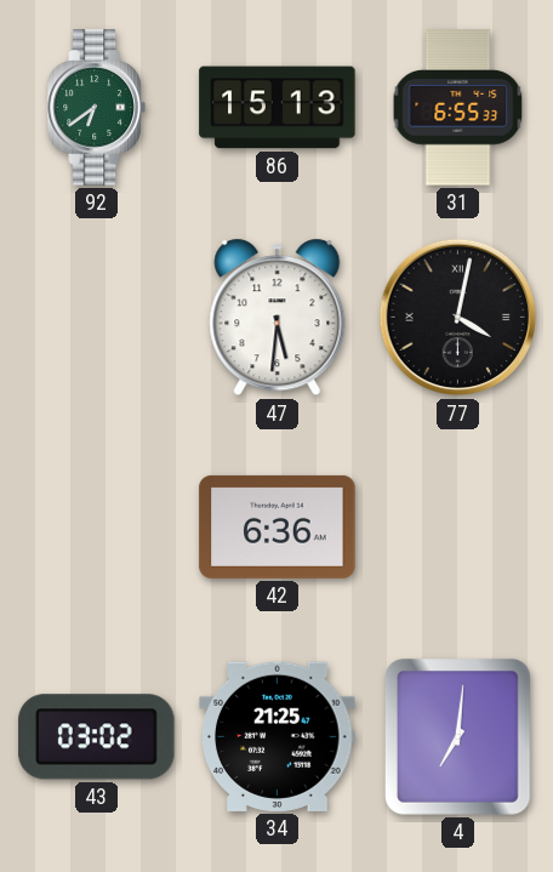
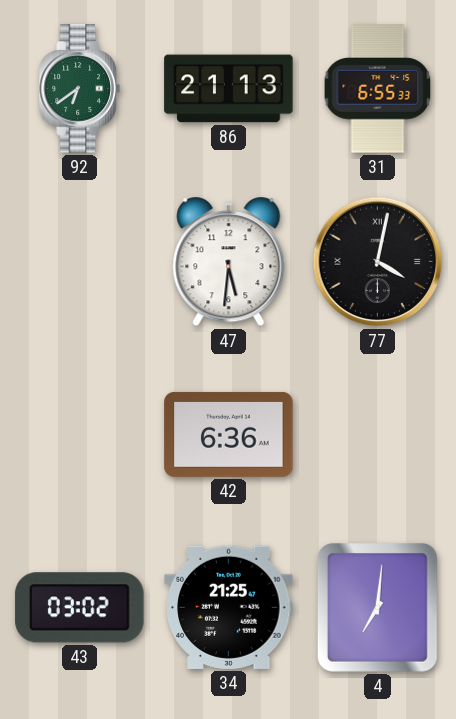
86: 15:13 -> 21:13 (229, 89)
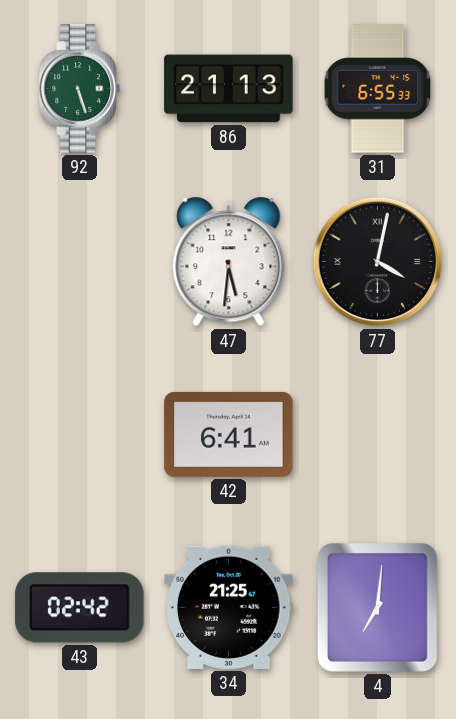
92: 6:39 -> 5:27 (79, 89)
42: 6:36 -> 6:41 (229, 434)
43: 03:02 -> 02:42 (80, 608)
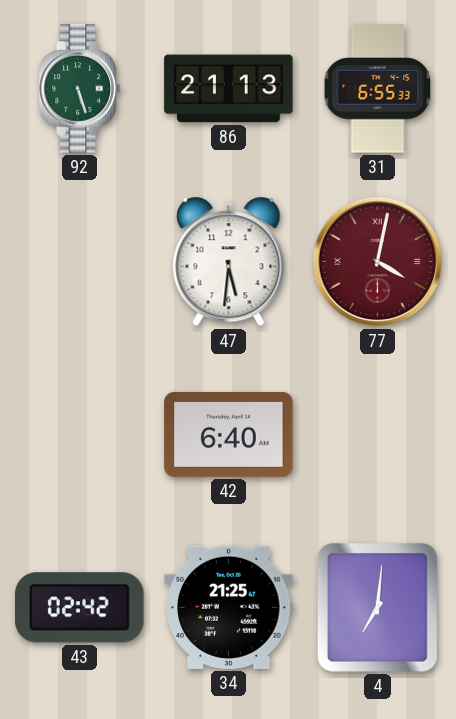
77 dial: black -> burgundy (378, 262)
42: 6:41 -> 6:40 (229, 434)
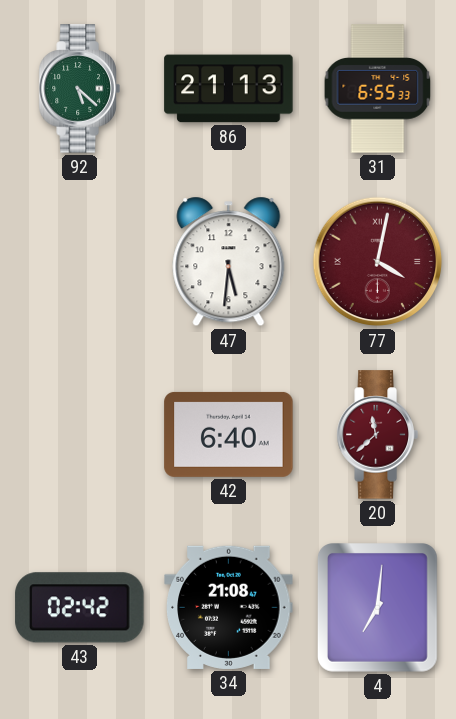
92: 5:27 -> 5:22 (79, 89)
20: none -> 11:38 (377, 435)
34: 21:25 -> 21:08 (229, 607)
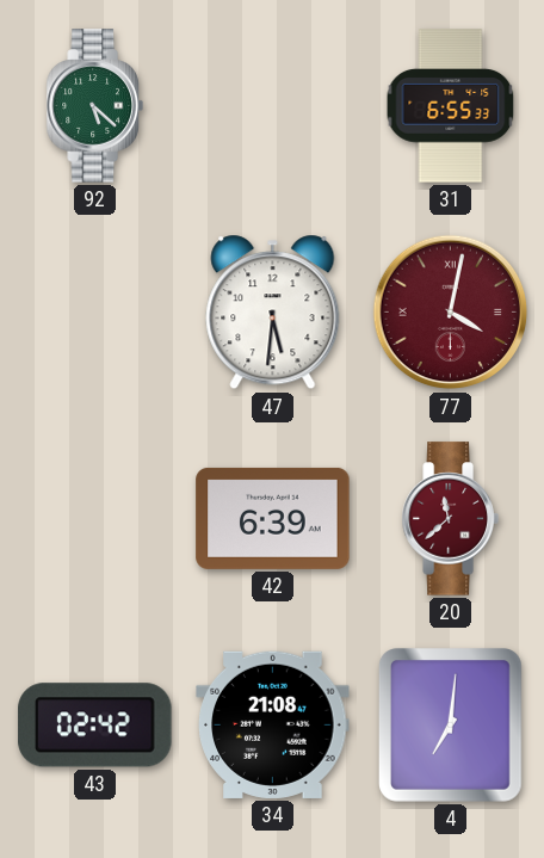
86: 21:13 -> none (229, 89)
42: 6:40 -> 6:39 (273, 518)
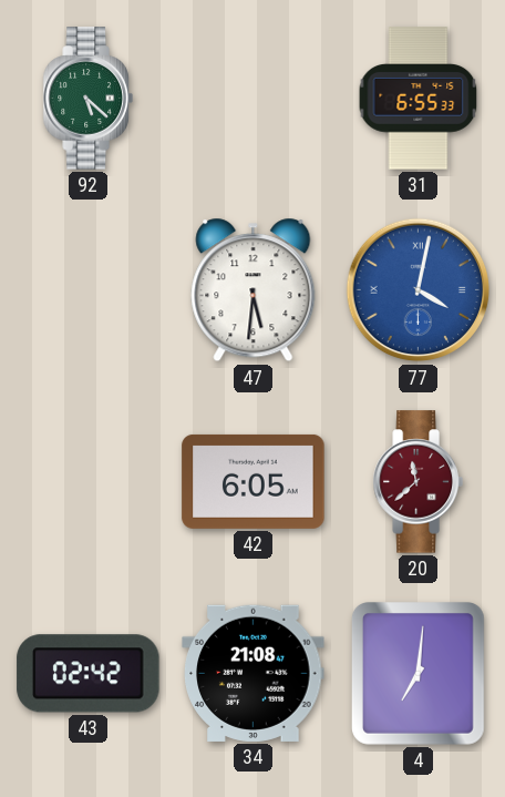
77 dial: burgundy -> blue (419, 290)
42: 6:39 -> 6:05 (254, 481)
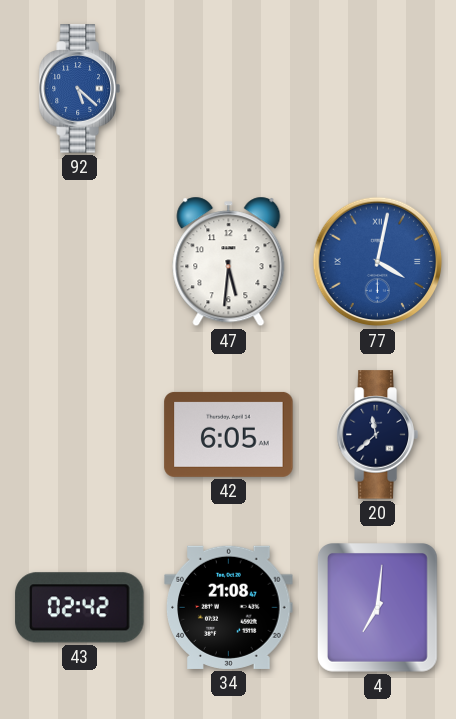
92 dial: green -> blue (79, 89)
31: 6:55 -> none (419, 99)
20 dial: burgundy -> navy (377, 435)
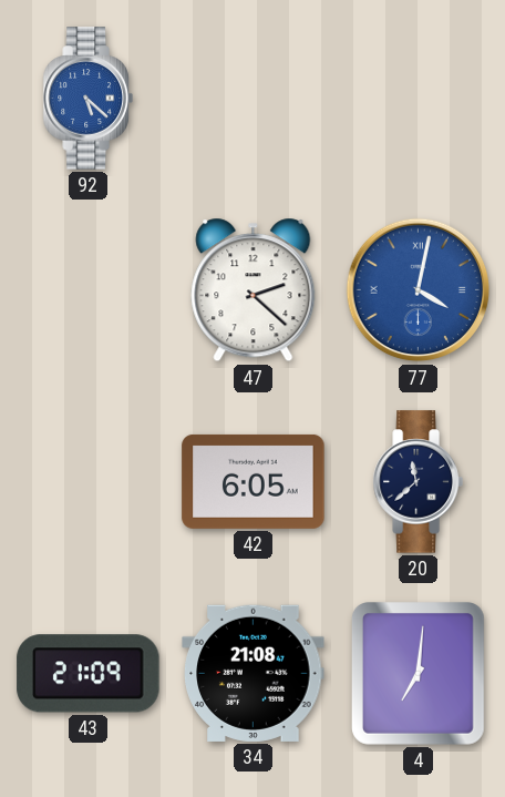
47: 5:31 -> 2:22 (254, 290)
43: 02:42 -> 21:09 (89, 674)
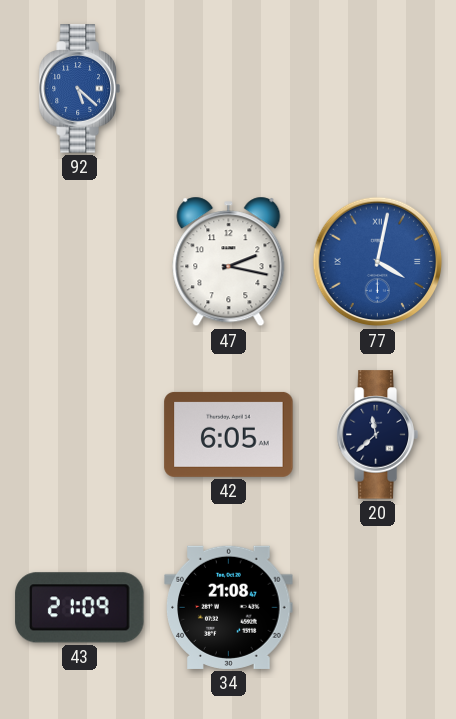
47: 2:22 -> 2:17 (229, 262)
4: 7:01 -> none (419, 674)
